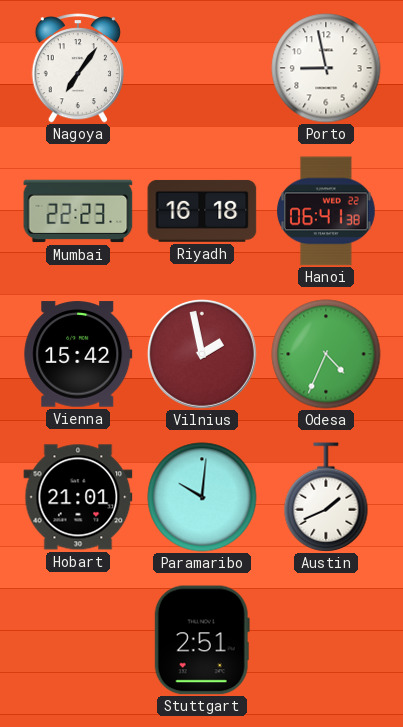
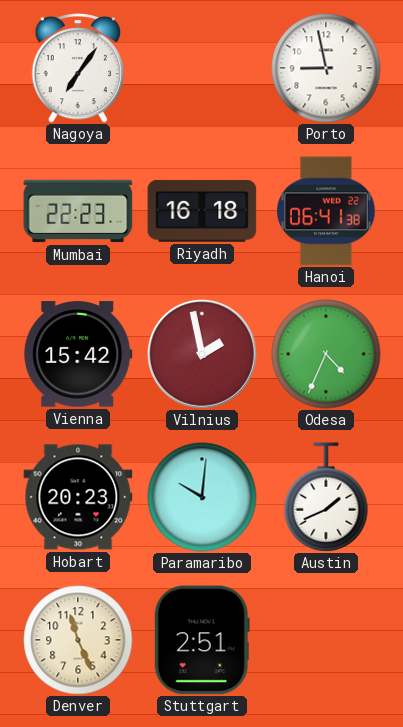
Hobart: 21:01 -> 20:23 (78, 497)
Denver: none -> 11:26 (78, 640)
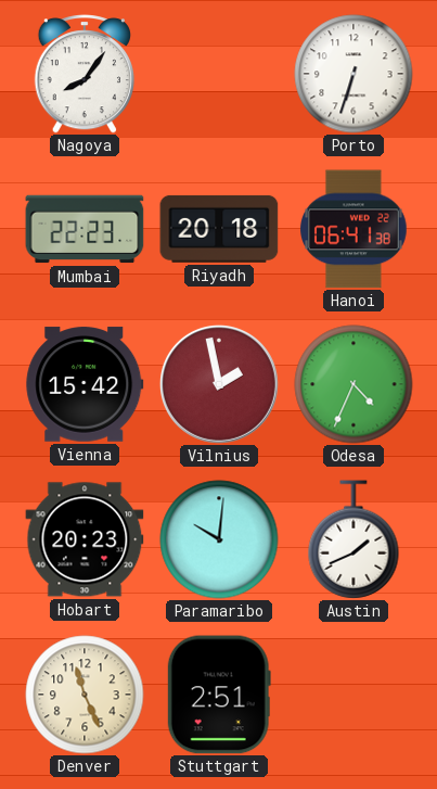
Nagoya: 7:06 -> 8:06 (85, 74)
Porto: 8:58 -> 6:33 (354, 74)
Riyadh: 16:18 -> 20:18 (219, 229)
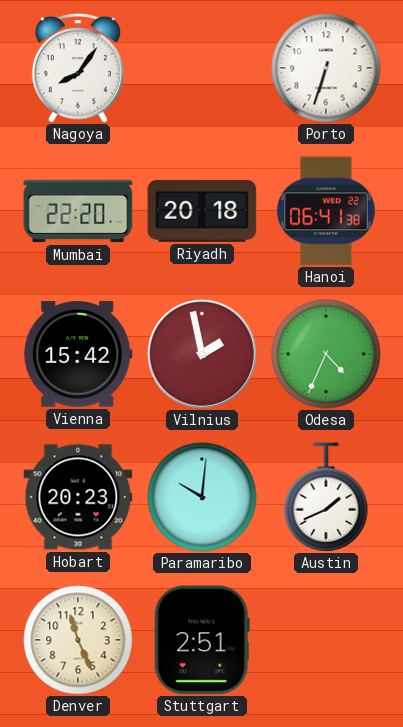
Mumbai: 22:23 -> 22:20 (78, 211)
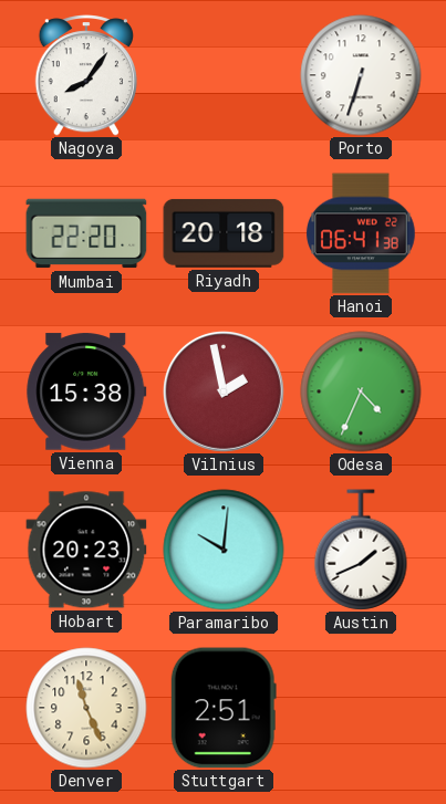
Vienna: 15:42 -> 15:38 (86, 391)
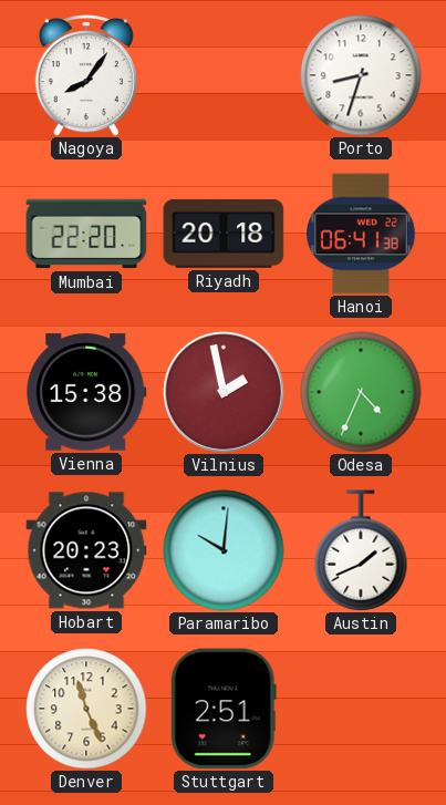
Porto: 6:33 -> 8:33 (361, 75)
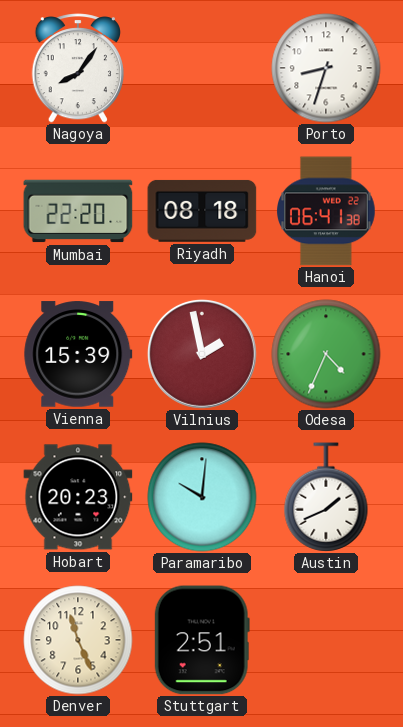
Riyadh: 20:18 -> 08:18 (202, 211)
Vienna: 15:38 -> 15:39 (78, 354)
